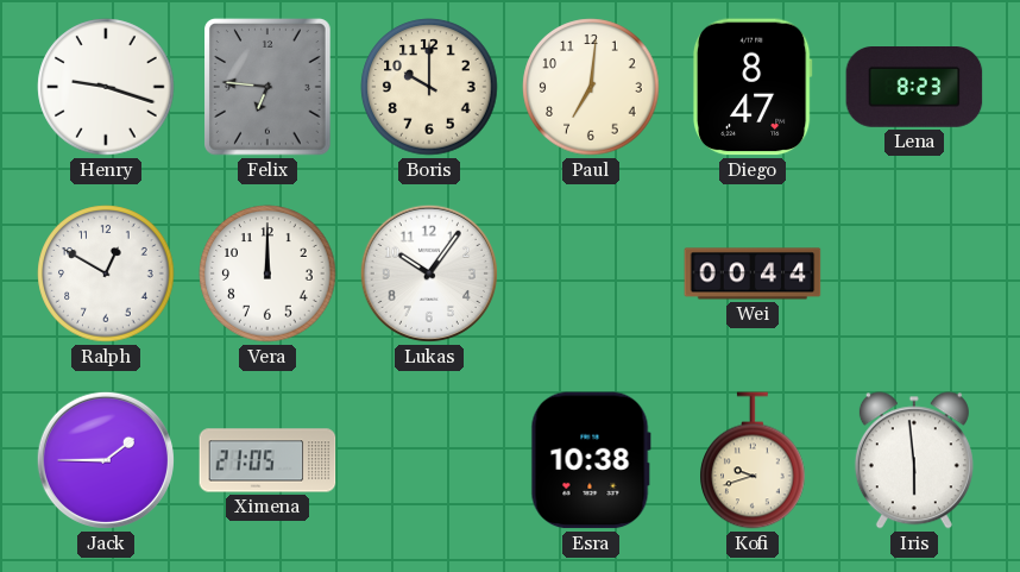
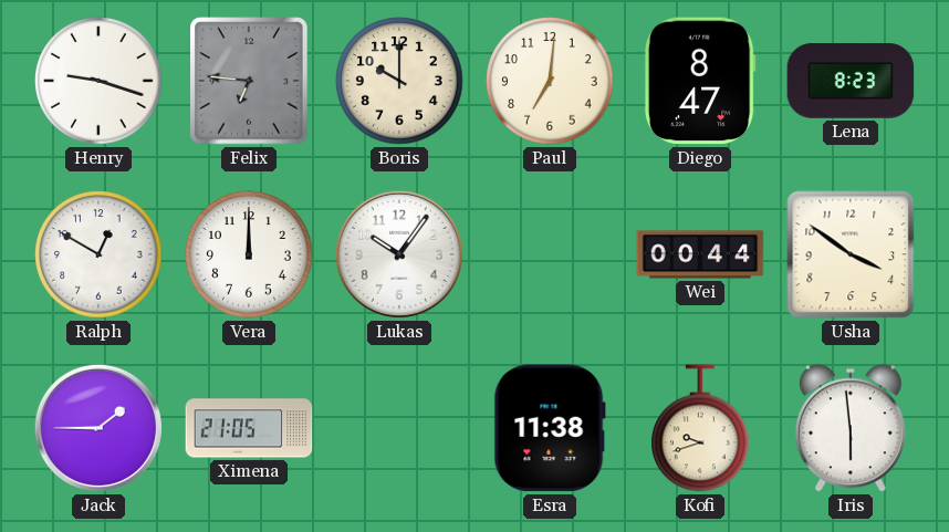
Usha: none -> 3:51 (851, 254)
Esra: 10:38 -> 11:38 (550, 428)
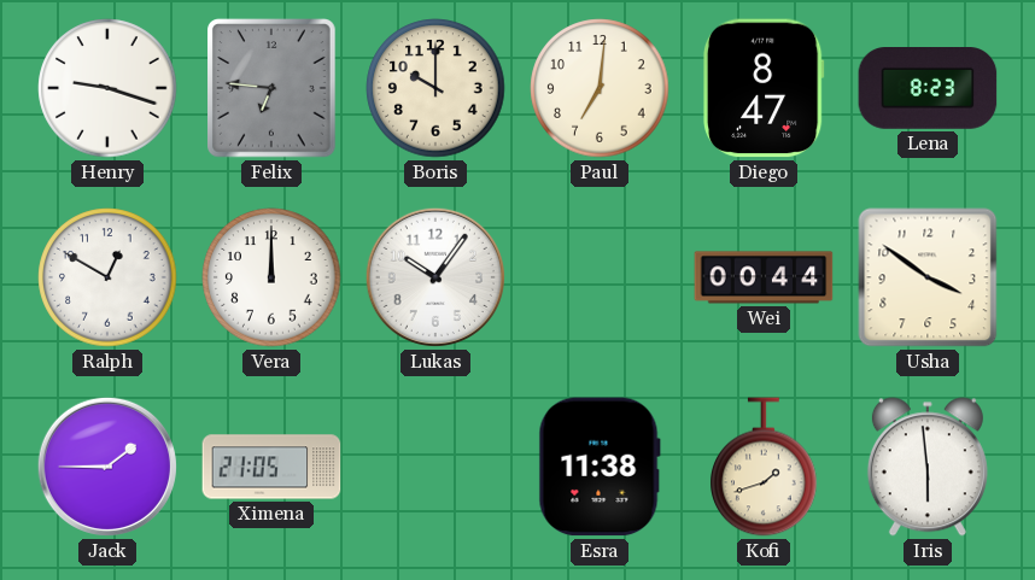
Kofi: 9:42 -> 1:42 (764, 467)
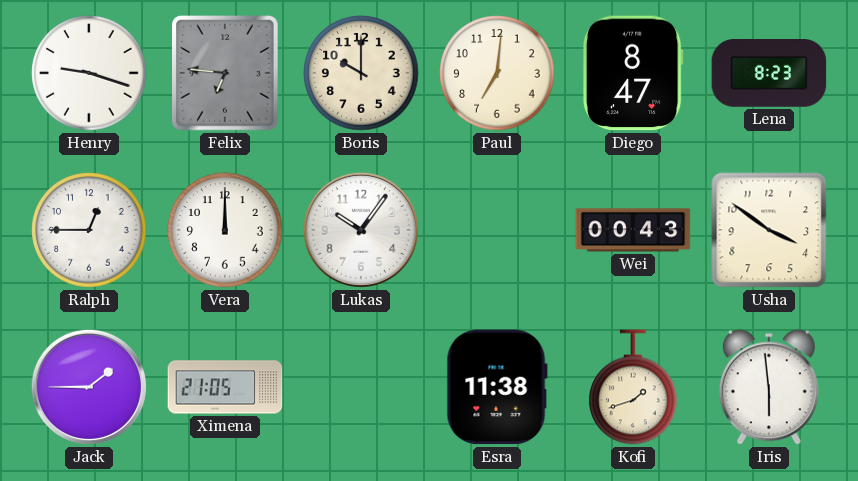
Ralph: 12:50 -> 12:45 (89, 230)
Wei: 00:44 -> 00:43 (633, 230)
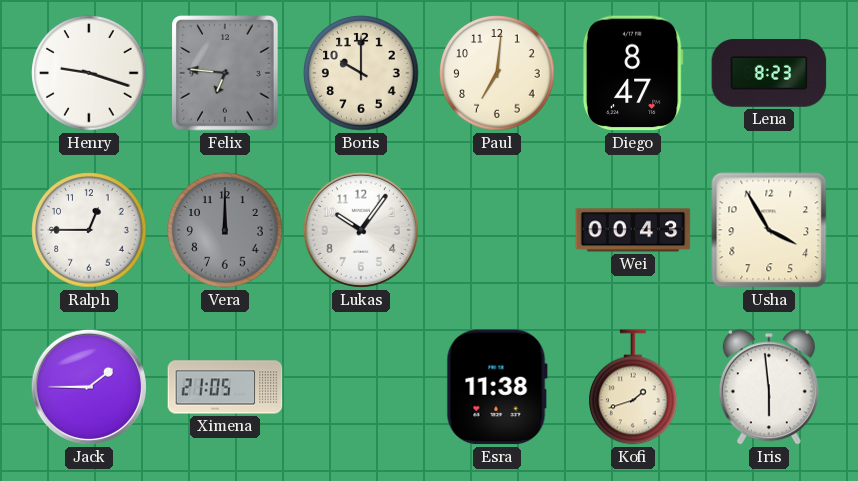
Vera dial: white -> grey (225, 230)
Usha: 3:51 -> 3:55 (769, 230)
